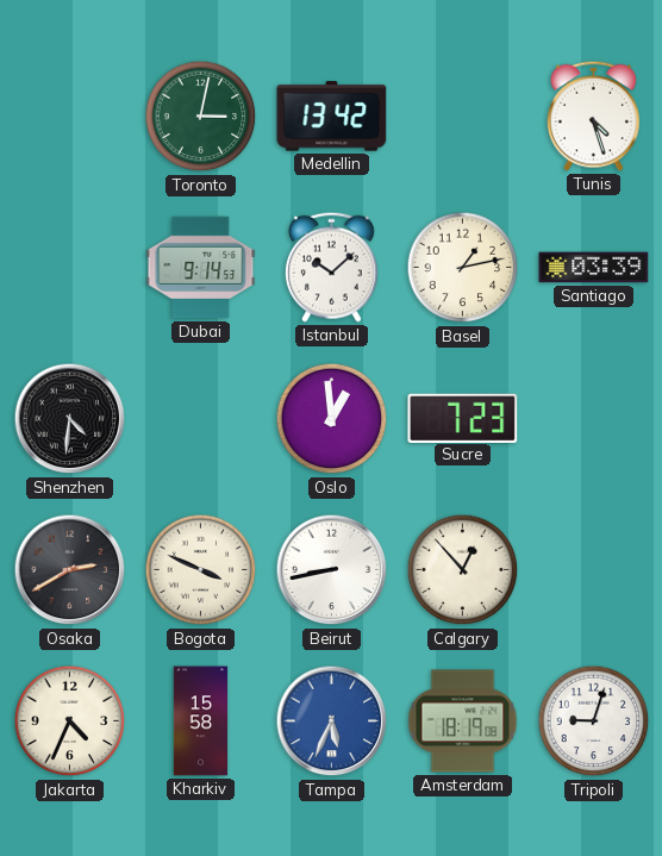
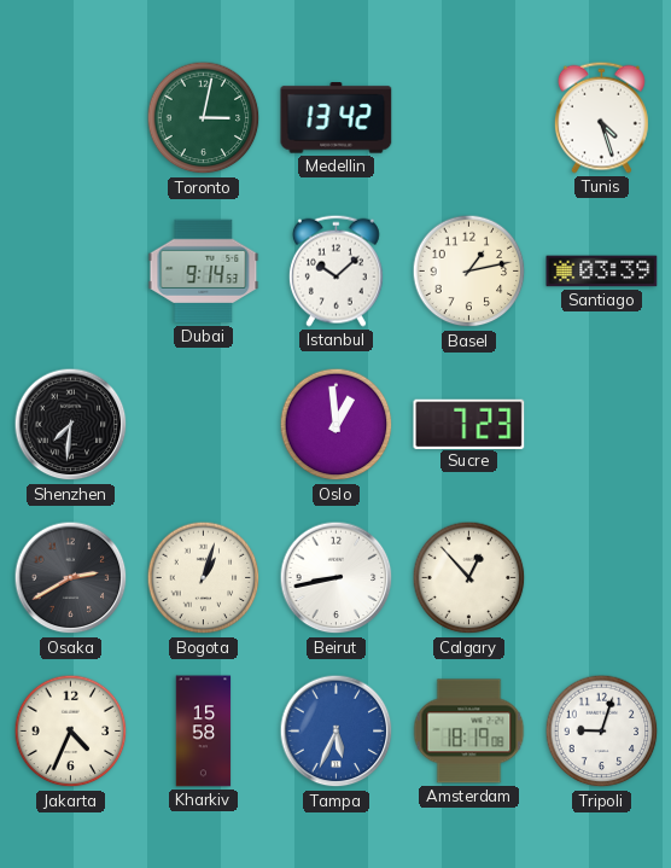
Shenzhen: 4:31 -> 7:31 (71, 425)
Bogota: 3:49 -> 1:03 (204, 578)
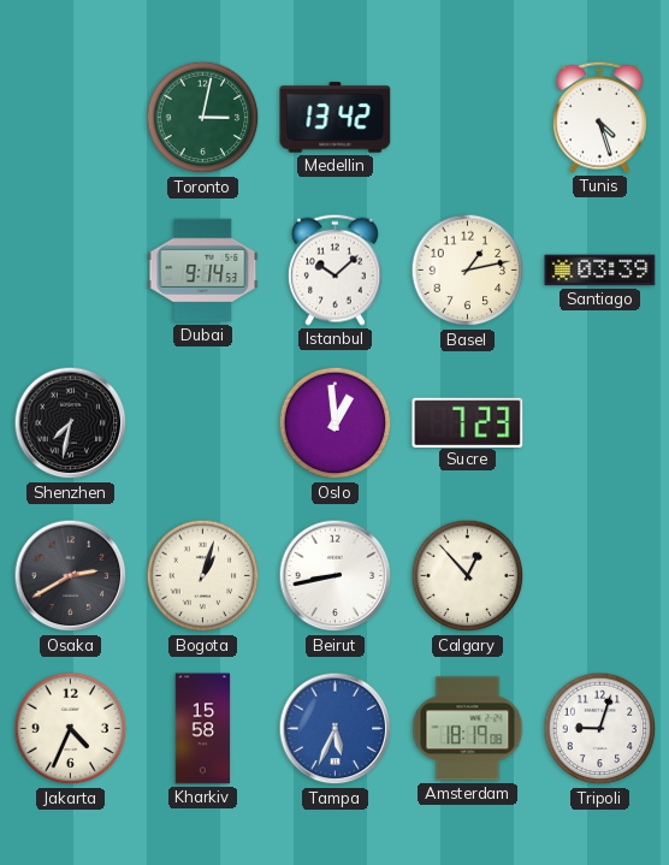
Shenzhen: 7:31 -> 7:32 (71, 423)
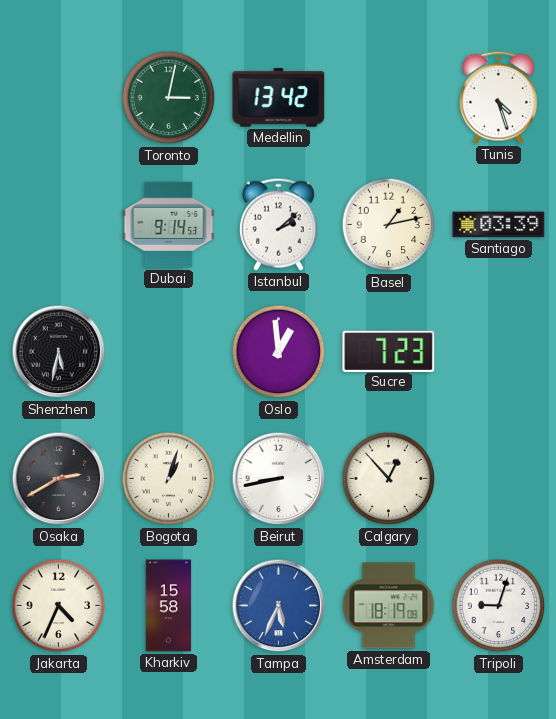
Istanbul: 10:08 -> 2:08 (278, 224)
Shenzhen: 7:32 -> 5:32 (59, 352)
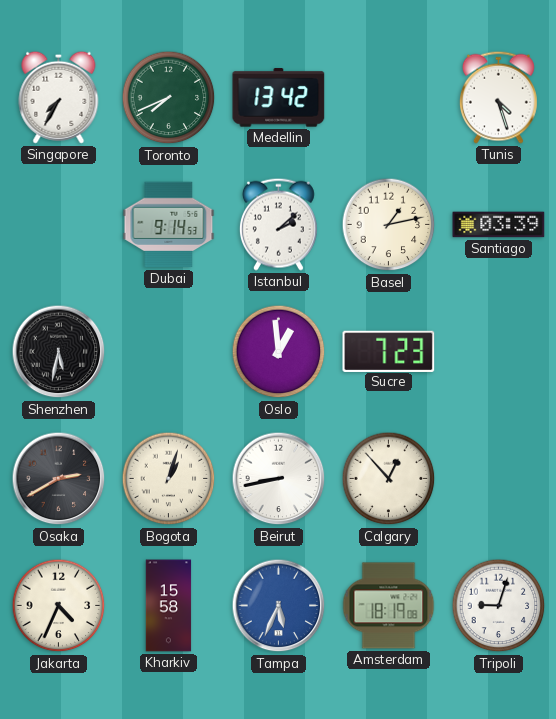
Singapore: none -> 7:35 (59, 97)
Toronto: 3:02 -> 7:41 (169, 98)
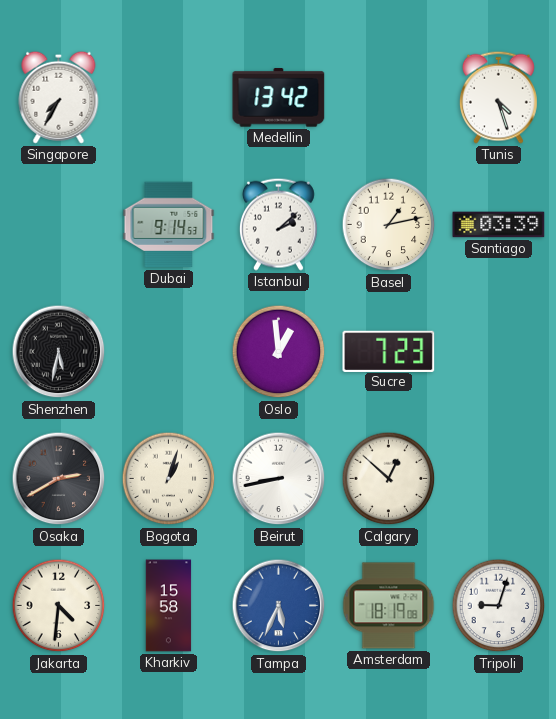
Toronto: 7:41 -> none (169, 98)
Calgary: 12:53 -> 12:52 (389, 479)
Jakarta: 4:34 -> 4:31 (59, 606)
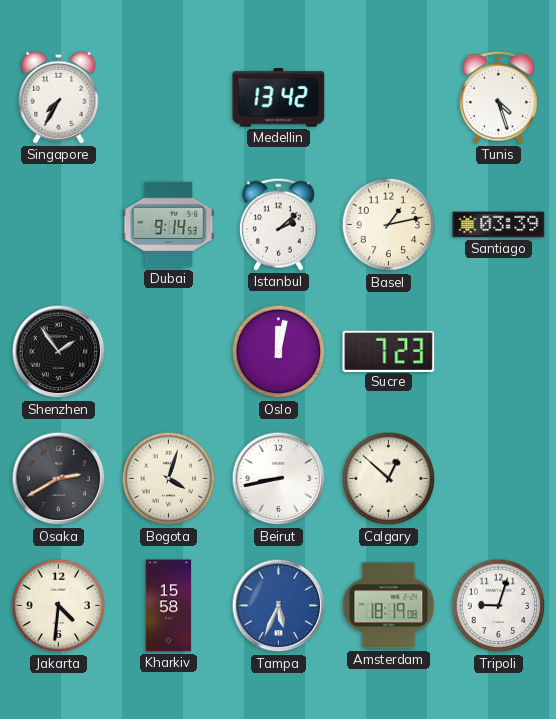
Shenzhen: 5:32 -> 1:54 (59, 352)
Oslo: 12:59 -> 12:02 (279, 352)
Bogota: 1:03 -> 4:03 (169, 479)
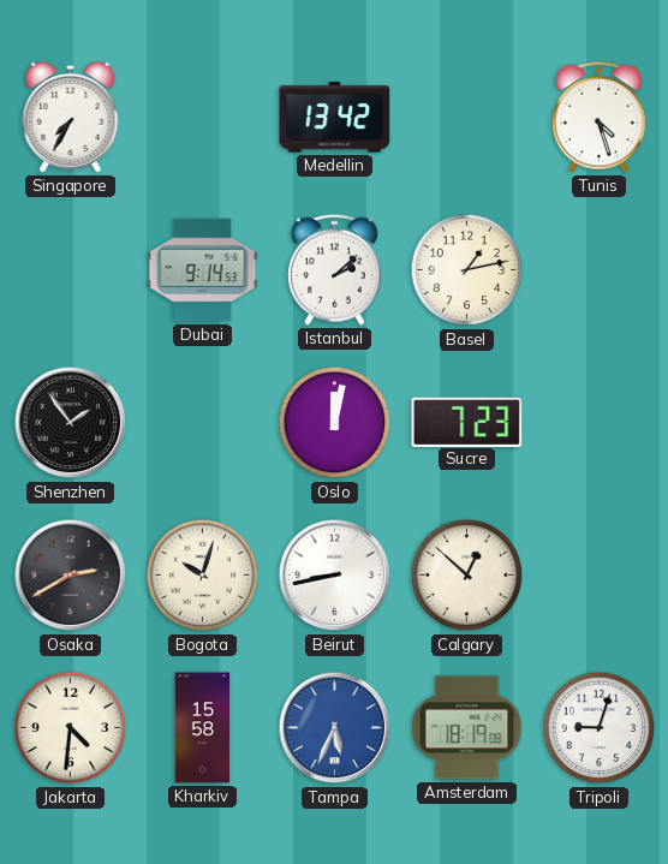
Santiago: 03:39 -> none (499, 225)
Bogota: 4:03 -> 10:03 (203, 576)
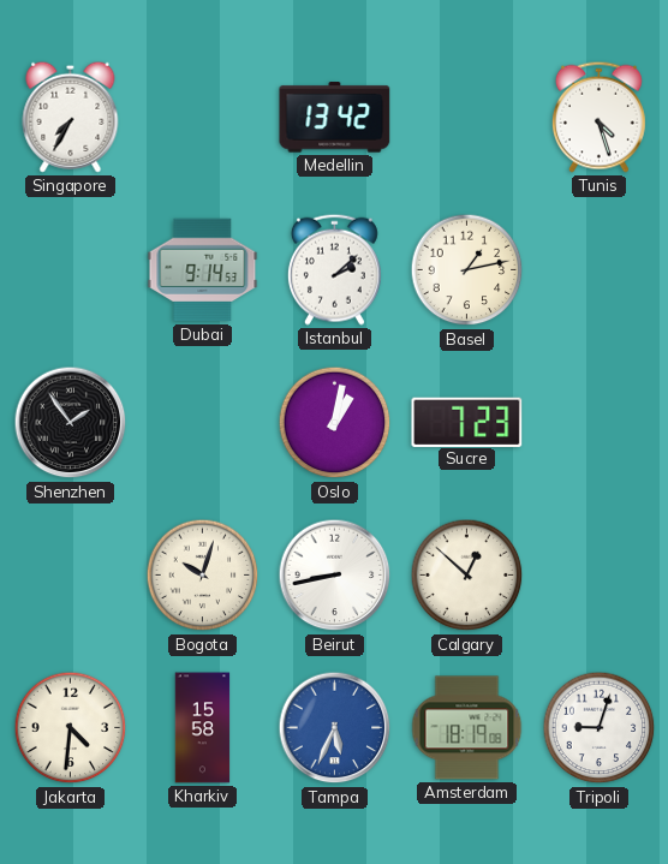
Oslo: 12:02 -> 1:02 (335, 423)
Osaka: 2:40 -> none (71, 576)
